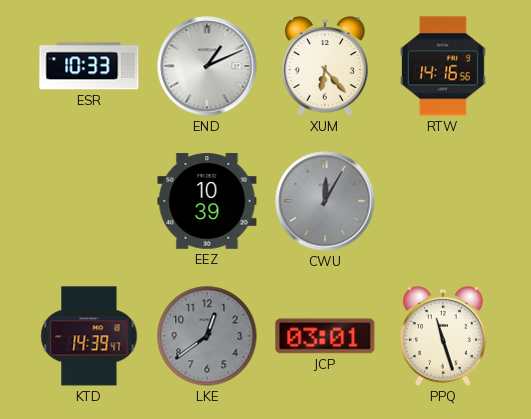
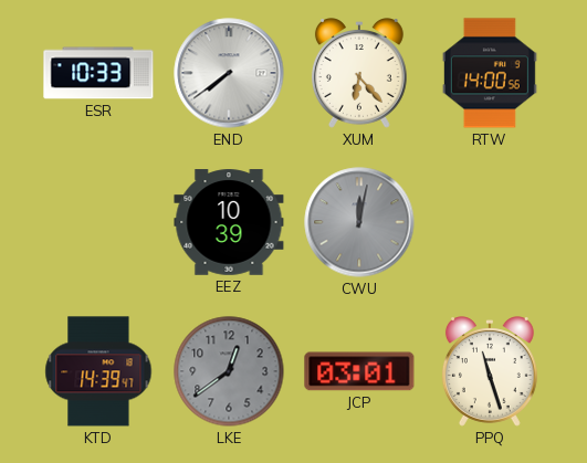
END: 1:11 -> 7:39 (229, 73)
RTW: 14:16 -> 14:00 (490, 73)
CWU: 12:05 -> 12:02 (359, 222)
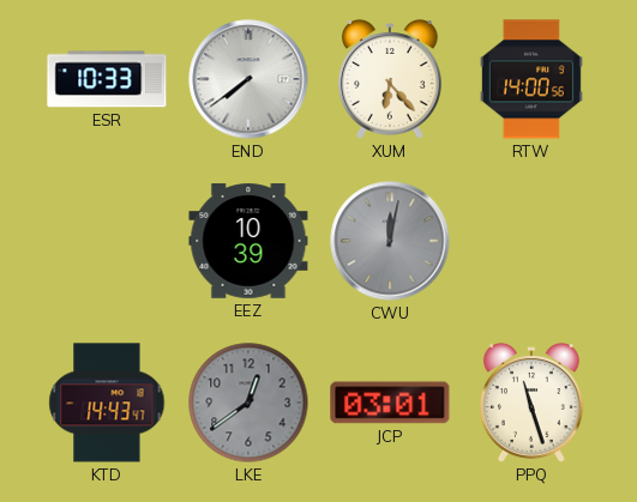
KTD: 14:39 -> 14:43 (107, 403)
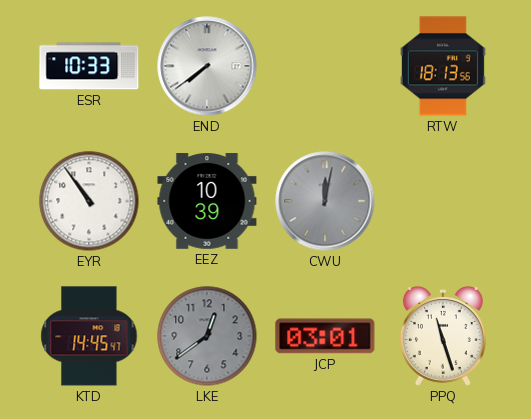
XUM: 6:23 -> none (390, 79)
RTW: 14:00 -> 18:13 (443, 66)
EYR: none -> 10:54 (89, 201)
KTD: 14:43 -> 14:45 (89, 336)
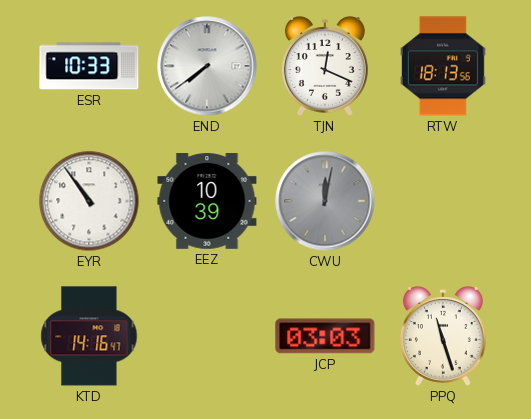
TJN: none -> 12:19 (325, 66)
KTD: 14:45 -> 14:16 (89, 336)
LKE: 12:39 -> none (207, 336)
JCP: 03:01 -> 03:03 (325, 336)
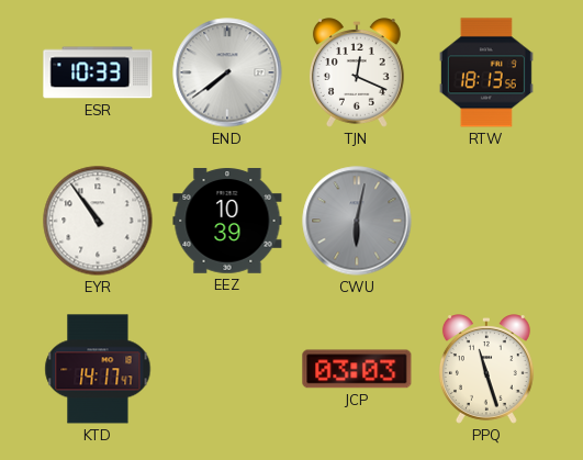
CWU: 12:02 -> 6:02 (357, 221)
KTD: 14:16 -> 14:17 (98, 369)
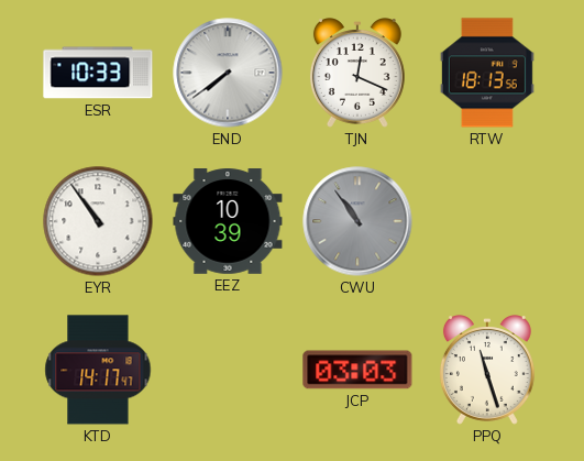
CWU: 6:02 -> 10:54 (357, 221)
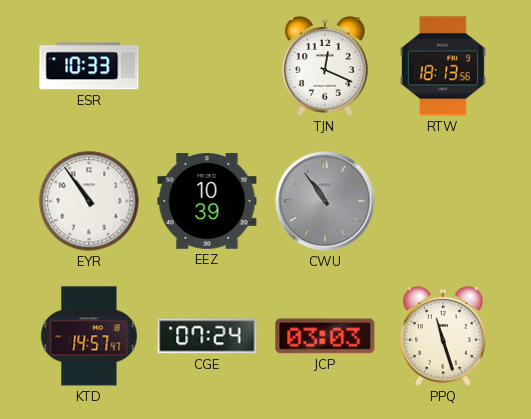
END: 7:39 -> none (228, 73)
KTD: 14:17 -> 14:57 (89, 336)
CGE: none -> 07:24 (207, 336)
